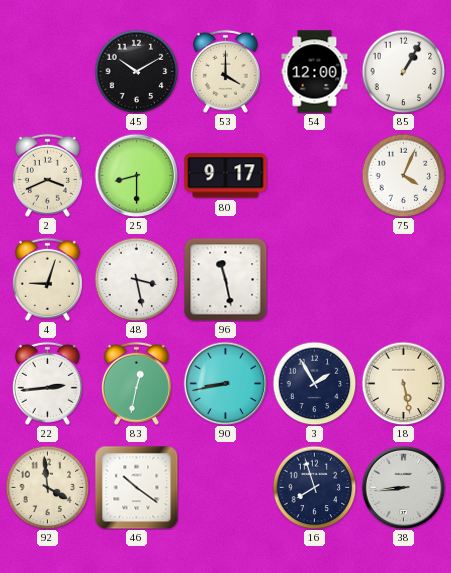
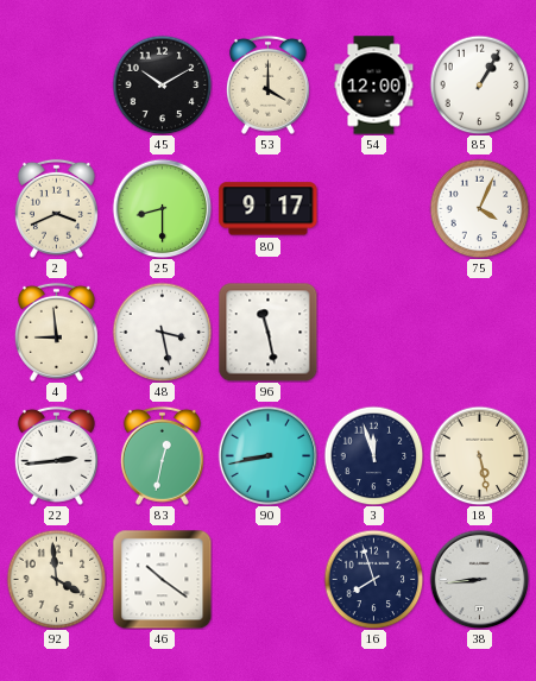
4: 9:03 -> 8:59 (56, 332)
3: 1:55 -> 11:57 (373, 455)
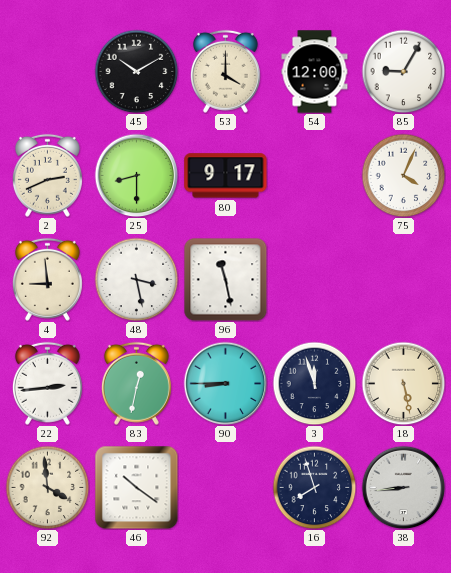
85: 1:05 -> 9:05 (403, 71)
2: 3:41 -> 2:41 (47, 175)
90: 8:43 -> 8:45 (225, 383)
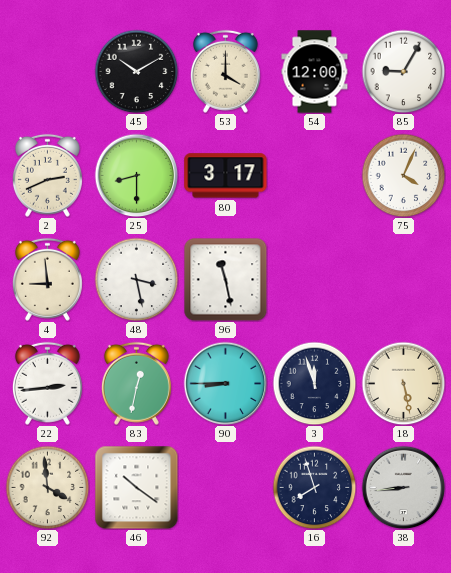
80: 9:17 -> 3:17 (226, 176)
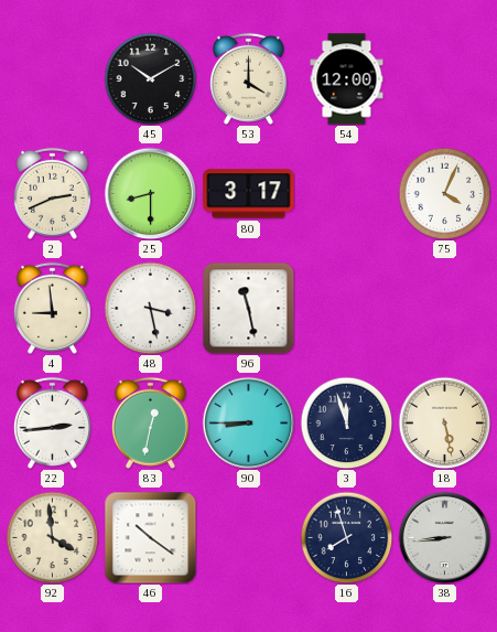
85: 9:05 -> none (403, 71)
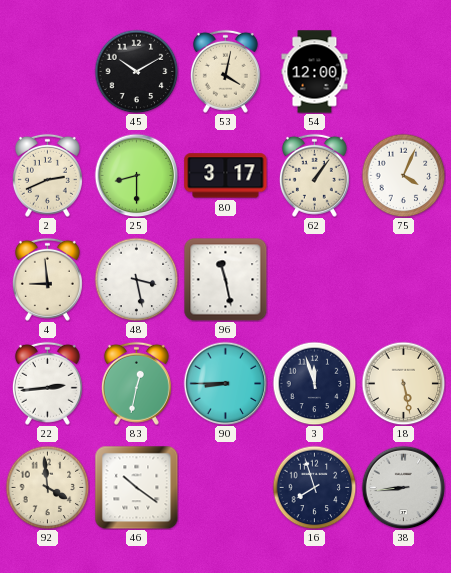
53: 4:00 -> 4:02 (225, 71)
62: none -> 1:06 (314, 175)
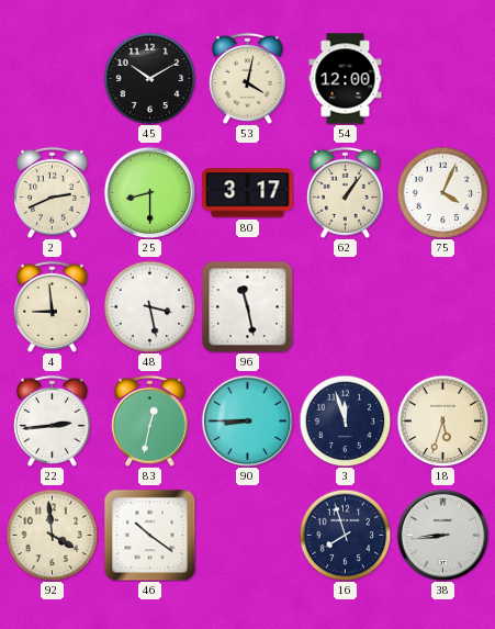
18: 5:28 -> 5:33 (442, 420)
